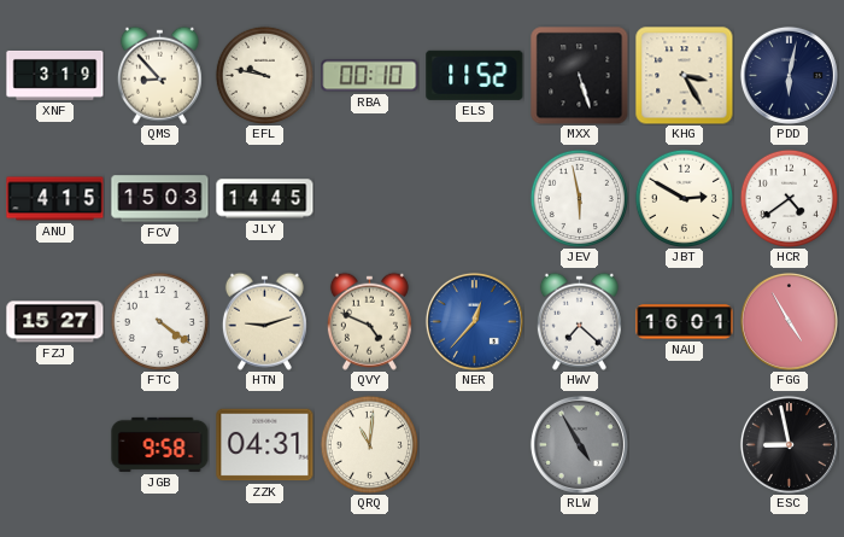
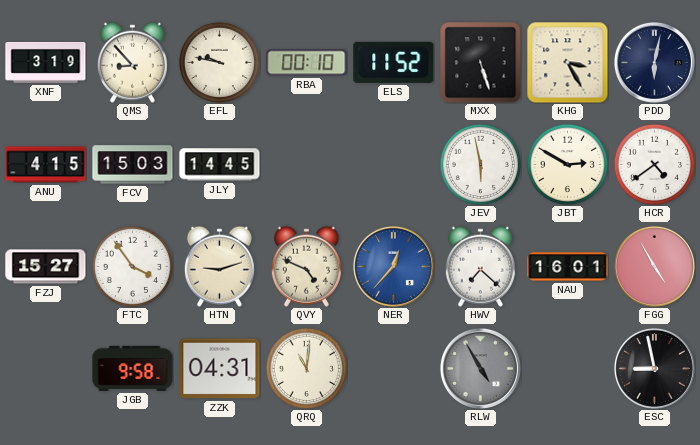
FTC: 4:21 -> 3:54 (132, 266)
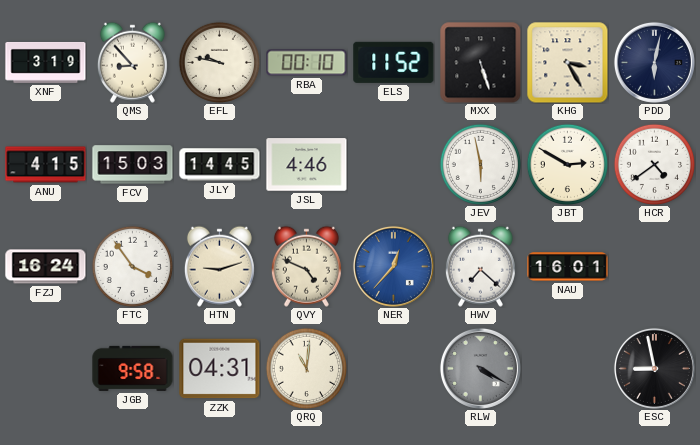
JSL: none -> 4:46 (307, 165)
FZJ: 15:27 -> 16:24 (46, 267)
FGG: 4:55 -> none (654, 266)
RLW: 4:55 -> 4:20 (480, 368)
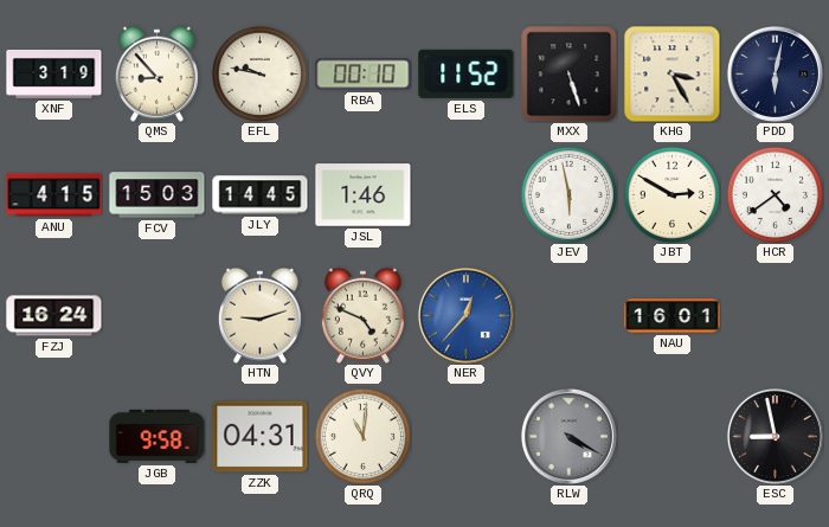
JSL: 4:46 -> 1:46 (364, 195)
FTC: 3:54 -> none (132, 266)
HWV: 7:22 -> none (480, 266)
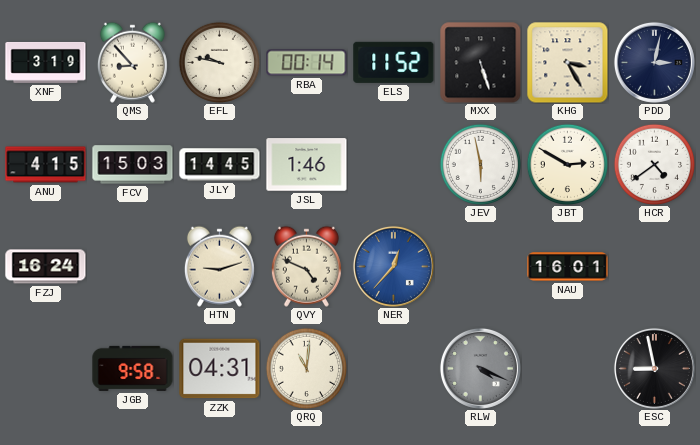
RBA: 00:10 -> 00:14 (307, 63)
PDD: 6:02 -> 3:02 (654, 62)
RLW: 4:20 -> 4:19 (480, 368)
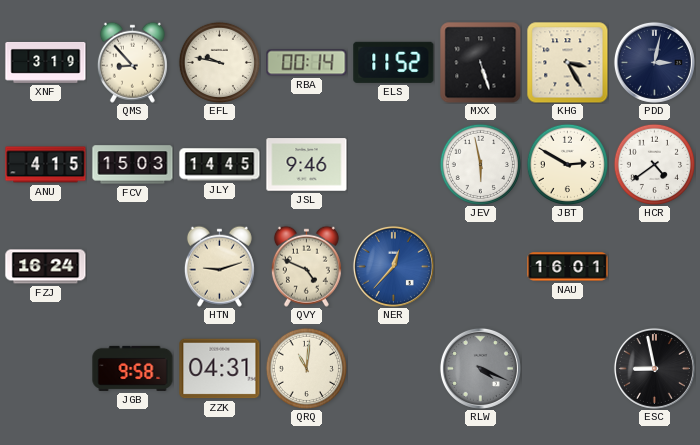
JSL: 1:46 -> 9:46 (307, 165)
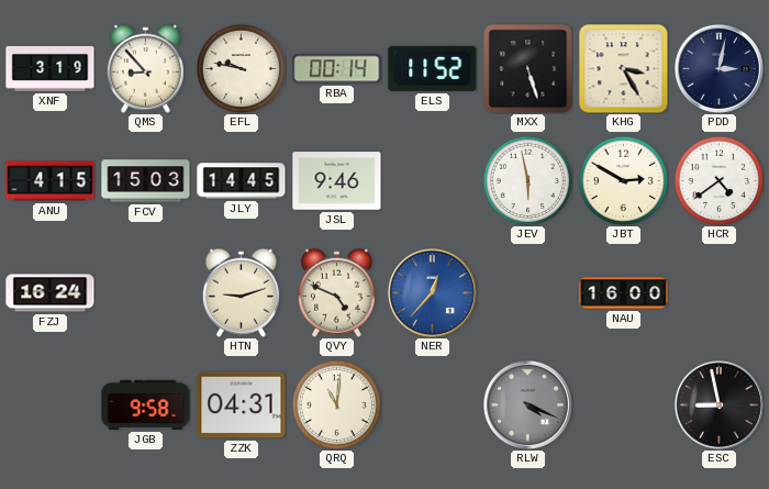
NAU: 16:01 -> 16:00 (624, 293)
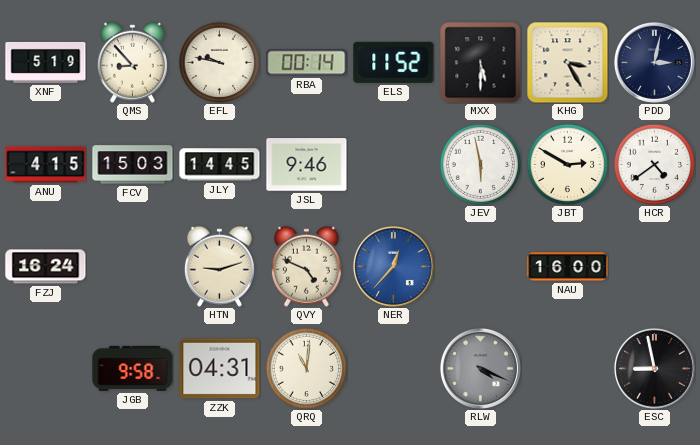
XNF: 3:19 -> 5:19 (46, 62)
MXX: 5:27 -> 5:30 (481, 63)
